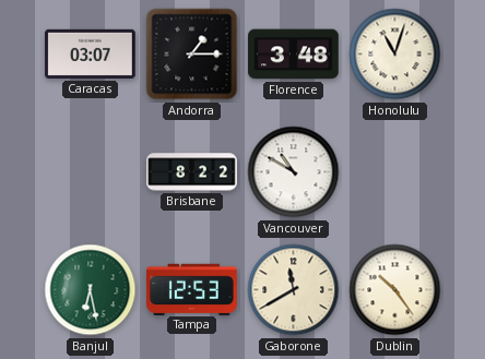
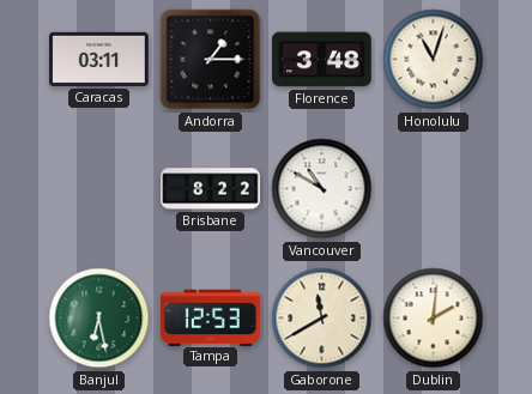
Caracas: 03:07 -> 03:11 (99, 59)
Dublin: 10:24 -> 2:01 (434, 319)
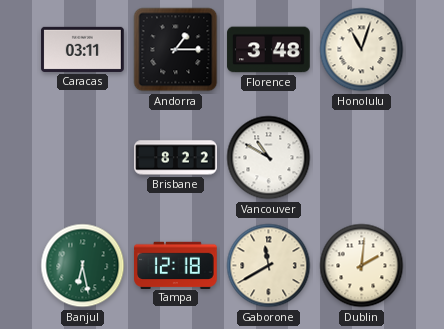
Tampa: 12:53 -> 12:18 (176, 265)
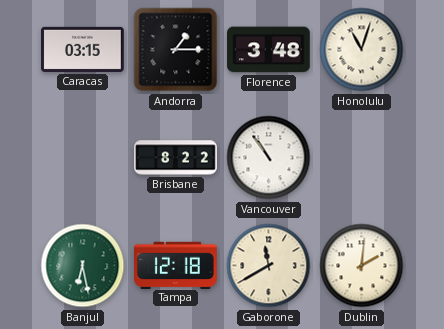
Caracas: 03:11 -> 03:15 (83, 49)
Vancouver: 10:50 -> 10:54 (269, 158)
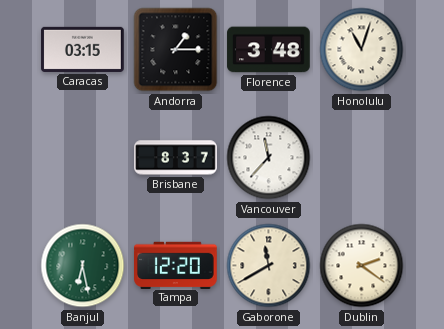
Brisbane: 8:22 -> 8:37 (176, 158)
Vancouver: 10:54 -> 11:37 (269, 158)
Tampa: 12:18 -> 12:20 (176, 265)
Dublin: 2:01 -> 2:21 (362, 266)
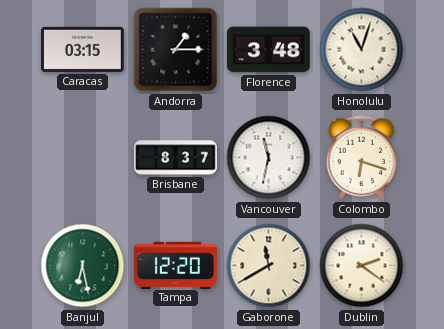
Vancouver: 11:37 -> 11:32 (269, 158)
Colombo: none -> 6:18 (362, 158)
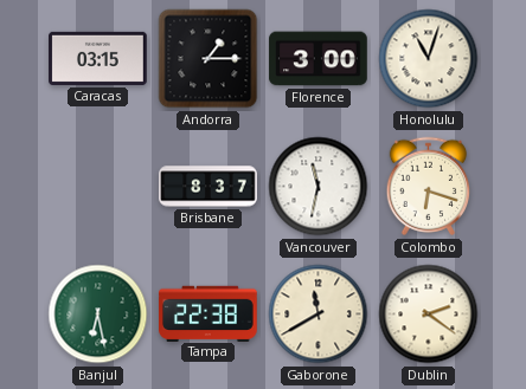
Florence: 3:48 -> 3:00 (319, 59)
Tampa: 12:20 -> 22:38 (209, 313)
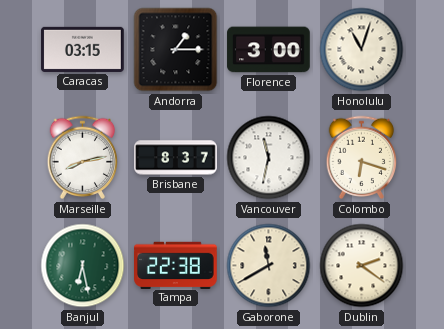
Marseille: none -> 8:13 (83, 158)
